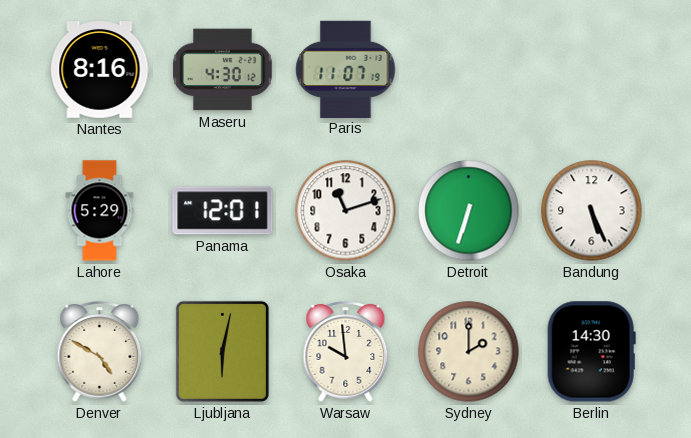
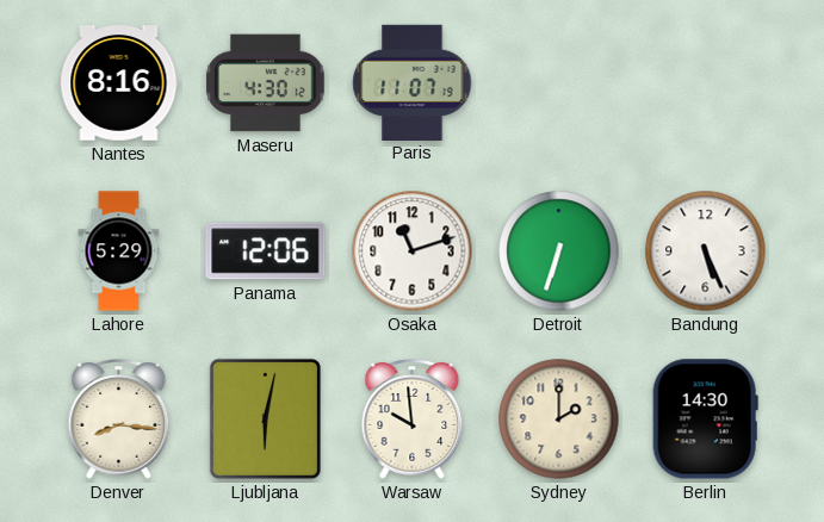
Panama: 12:01 -> 12:06 (266, 251)
Denver: 4:50 -> 8:16 (119, 420)
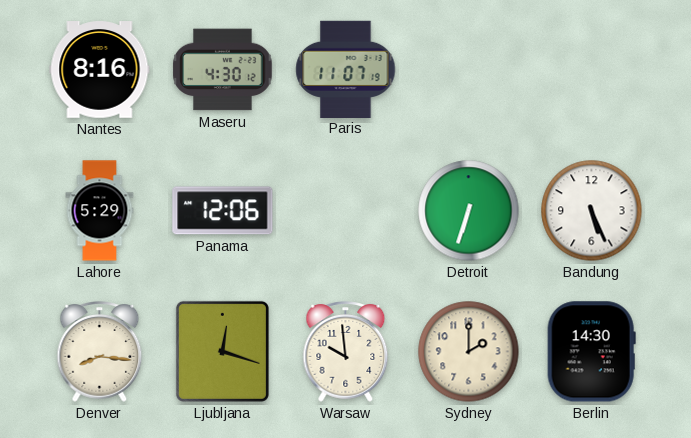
Osaka: 11:12 -> none (413, 251)
Ljubljana: 6:02 -> 12:18 (222, 351)
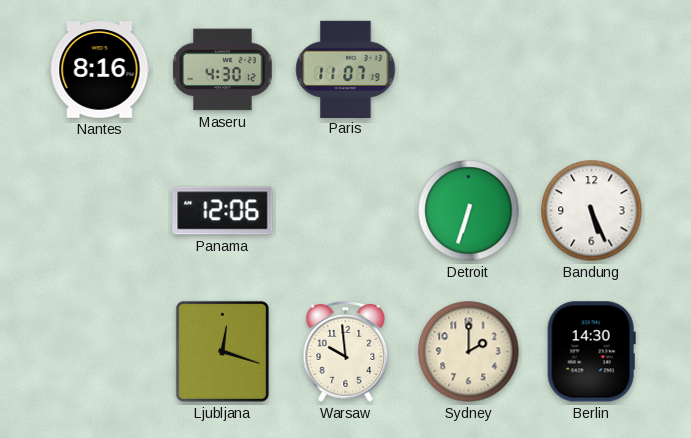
Lahore: 5:29 -> none (100, 211)
Denver: 8:16 -> none (100, 352)
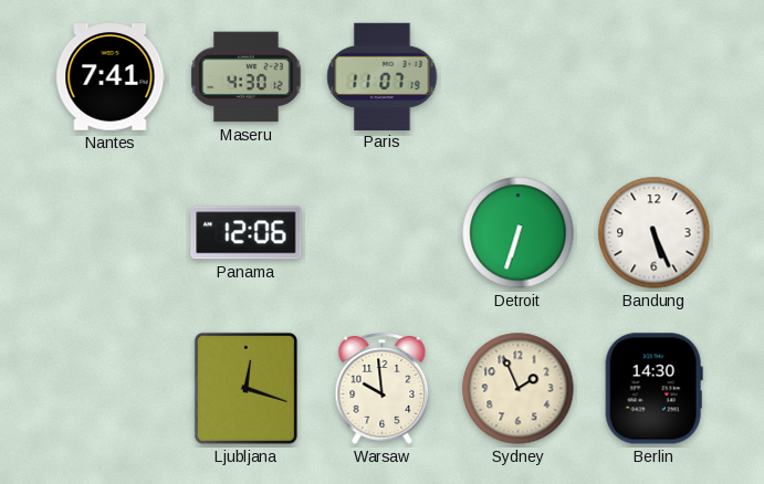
Nantes: 8:16 -> 7:41 (111, 77)
Sydney: 2:00 -> 1:56 (519, 389)
